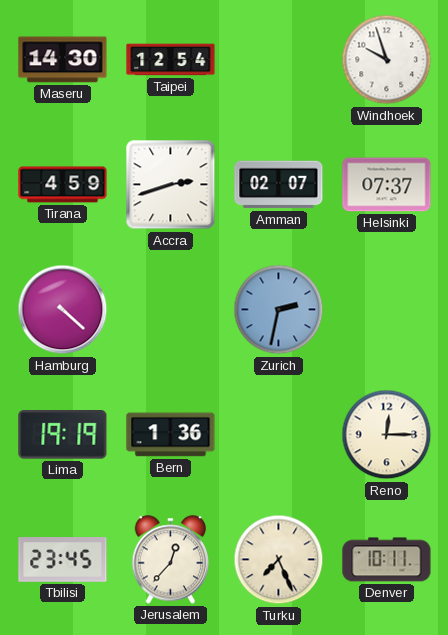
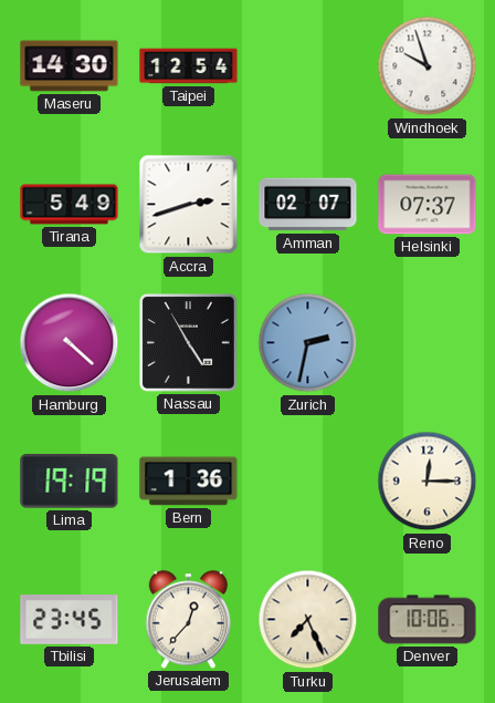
Tirana: 4:59 -> 5:49 (70, 205)
Nassau: none -> 4:55 (188, 342)
Denver: 10:11 -> 10:06 (428, 620)
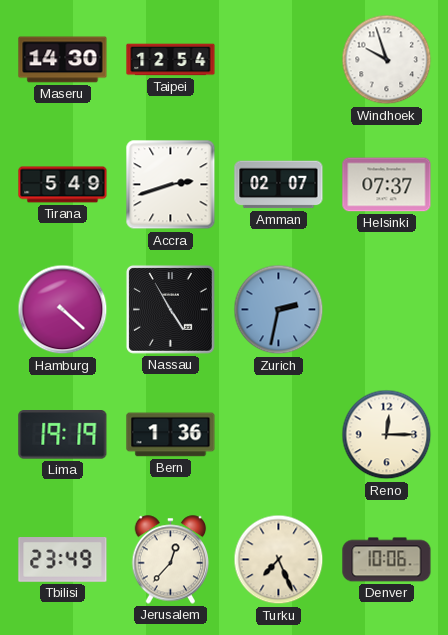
Tbilisi: 23:45 -> 23:49 (63, 560)
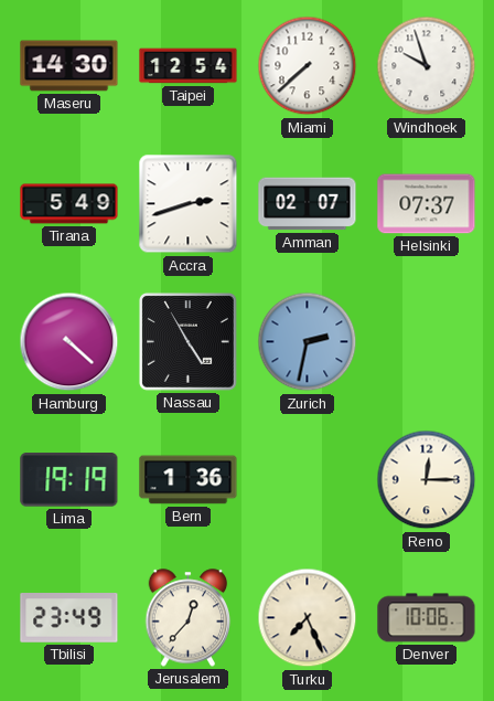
Miami: none -> 7:38 (308, 66)
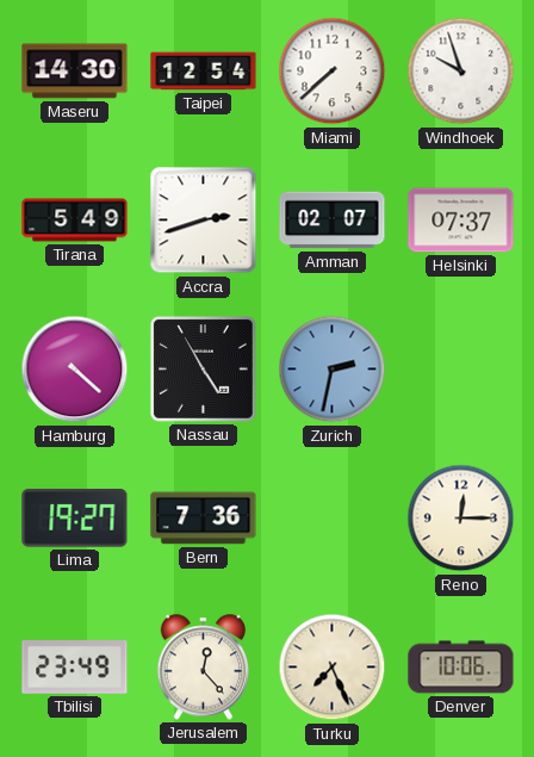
Lima: 19:19 -> 19:27 (75, 519)
Bern: 1:36 -> 7:36 (204, 519)
Jerusalem: 12:37 -> 12:23 (204, 668)
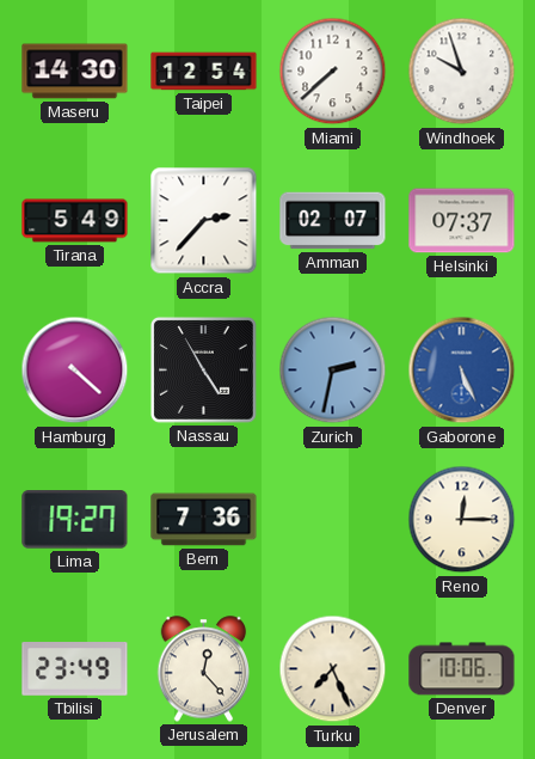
Accra: 2:42 -> 2:37 (204, 221)
Gaborone: none -> 5:26 (462, 371)
